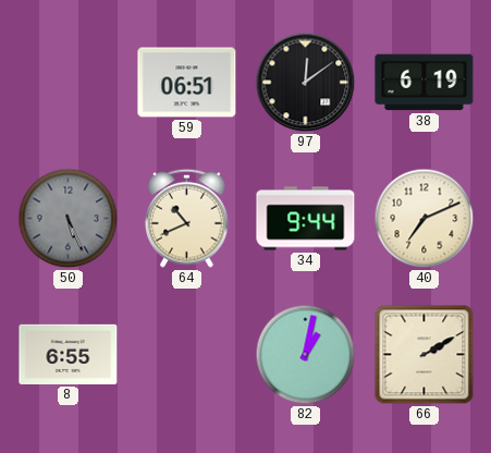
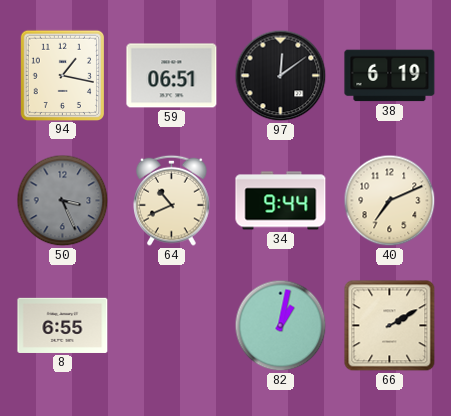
94: none -> 1:17 (62, 75)
50: 5:26 -> 3:26 (63, 201)
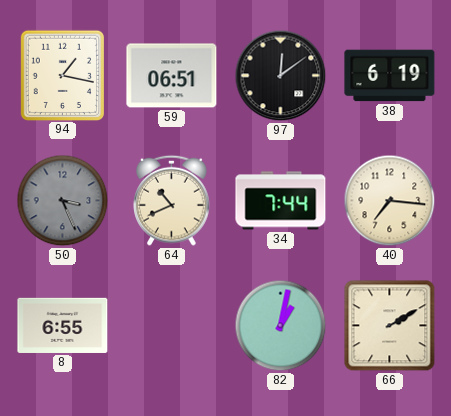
34: 9:44 -> 7:44 (281, 201)
40: 7:11 -> 7:16 (390, 201)
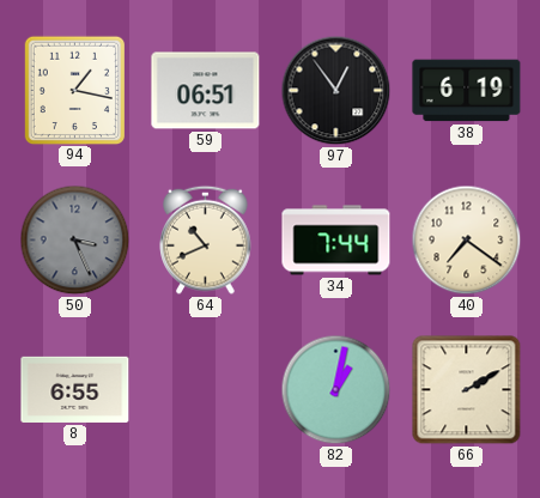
97: 12:09 -> 12:54 (336, 91)
40: 7:16 -> 7:21 (467, 241)
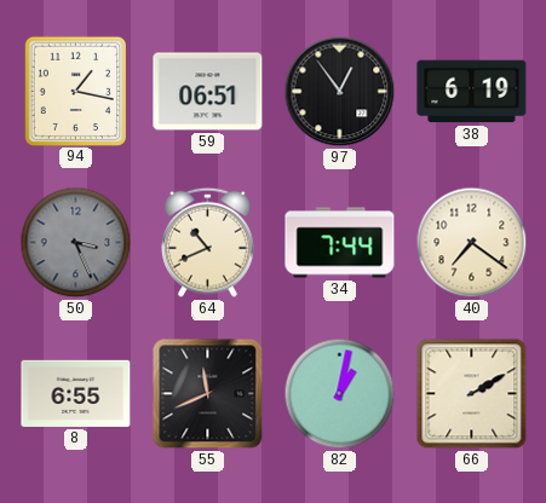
55: none -> 11:41 (208, 394)
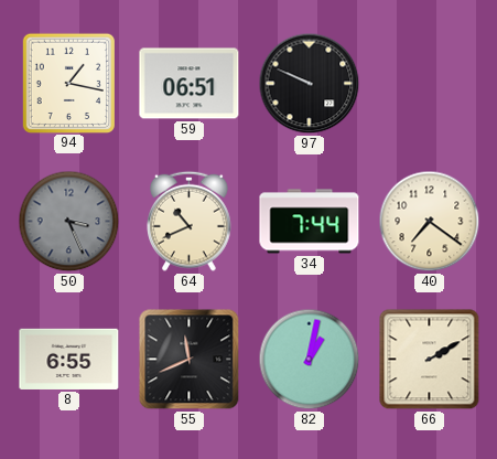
97: 12:54 -> 9:49 (310, 84)
38: 6:19 -> none (472, 92)
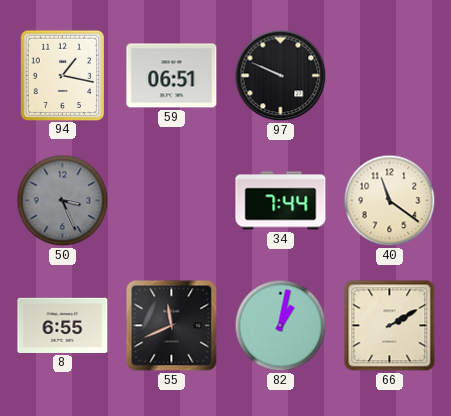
64: 10:41 -> none (190, 221)
40: 7:21 -> 11:21 (390, 201)
